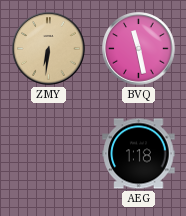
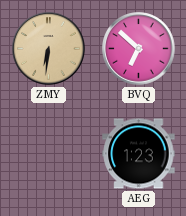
BVQ: 11:28 -> 6:52 (139, 49)
AEG: 1:18 -> 1:23 (139, 154)
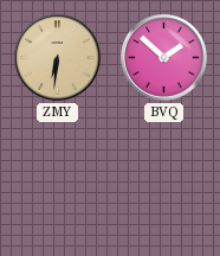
BVQ: 6:52 -> 1:52 (164, 58)
AEG: 1:23 -> none (139, 154)
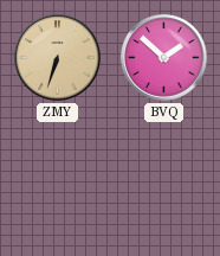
ZMY: 6:31 -> 6:33 (58, 58)
